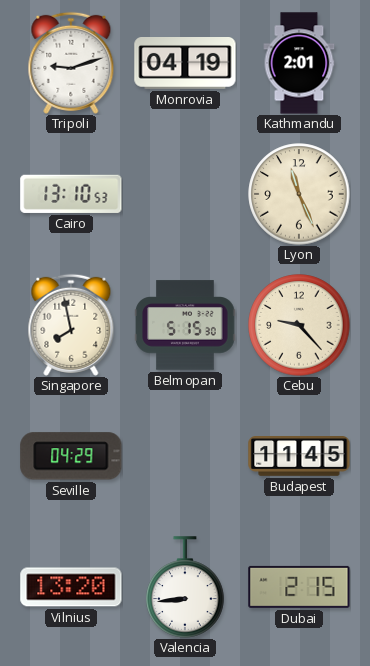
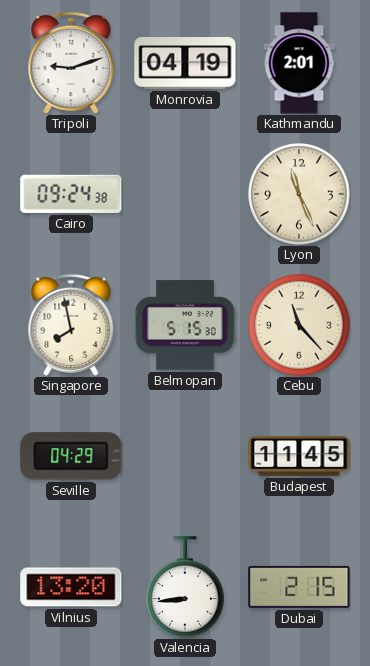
Cairo: 13:10 -> 09:24 (71, 194)
Cebu: 9:23 -> 11:23 (299, 325)
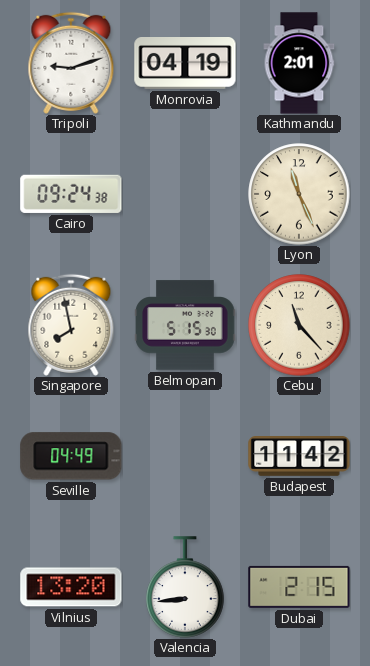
Seville: 04:29 -> 04:49 (71, 456)
Budapest: 11:45 -> 11:42 (299, 457)
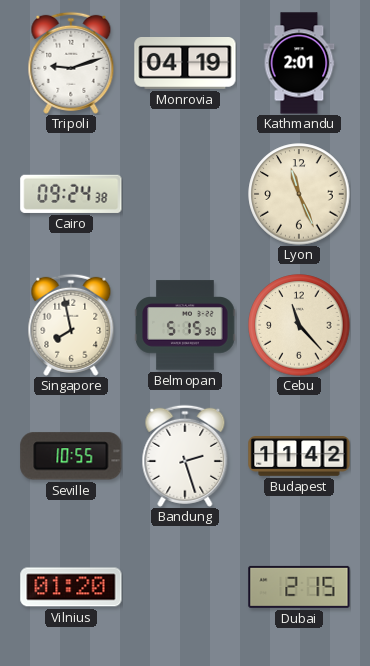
Seville: 04:49 -> 10:55 (71, 456)
Bandung: none -> 2:27 (185, 456)
Vilnius: 13:20 -> 01:20 (71, 587)
Valencia: 8:44 -> none (185, 587)
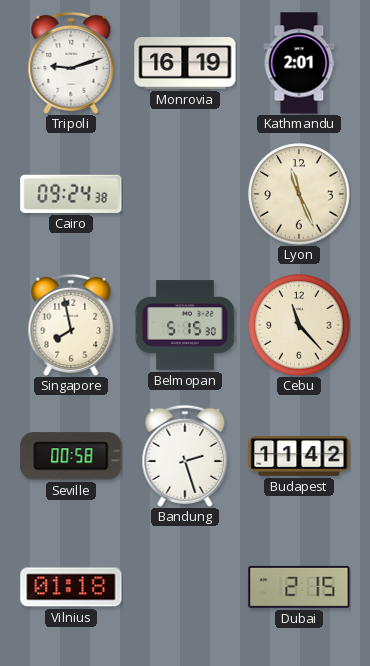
Monrovia: 04:19 -> 16:19 (185, 63)
Seville: 10:55 -> 00:58 (71, 456)
Vilnius: 01:20 -> 01:18 (71, 587)
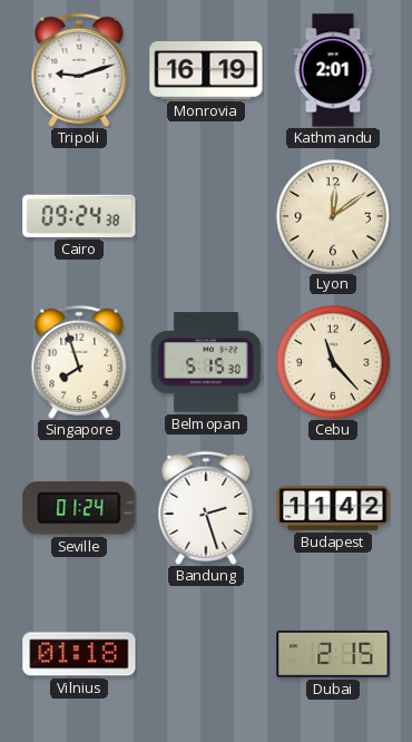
Lyon: 11:26 -> 12:09 (333, 216)
Singapore: 7:58 -> 7:57 (79, 362)
Seville: 00:58 -> 01:24 (79, 508)
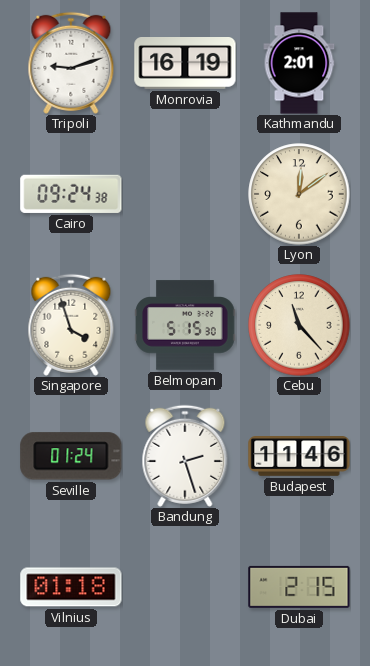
Singapore: 7:57 -> 3:57 (71, 325)
Budapest: 11:42 -> 11:46 (299, 457)
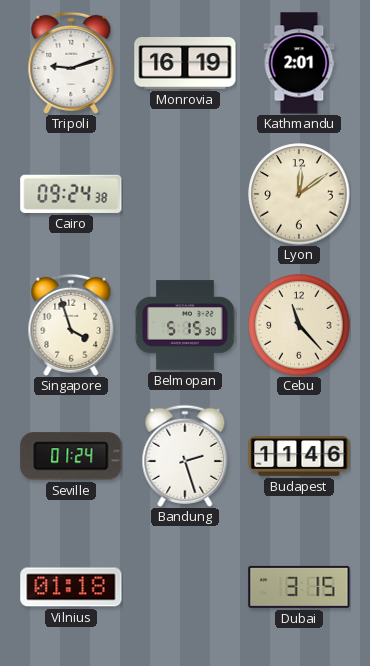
Dubai: 2:15 -> 3:15 (299, 587)
